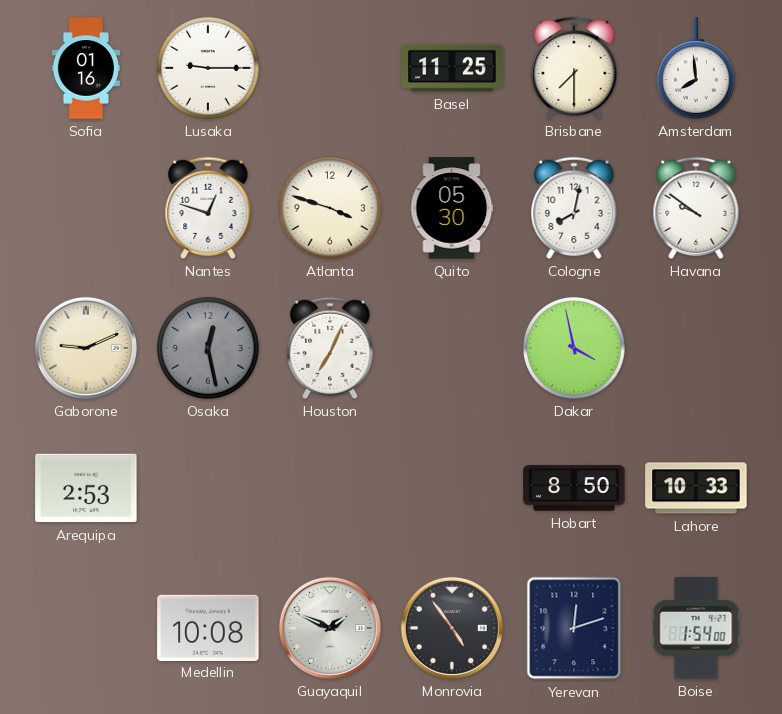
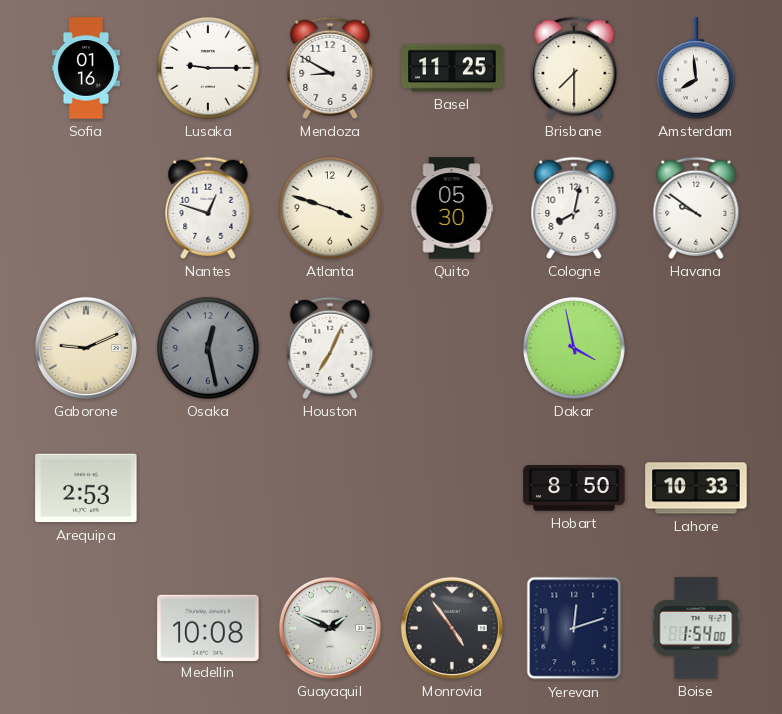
Mendoza: none -> 8:50 (330, 68)
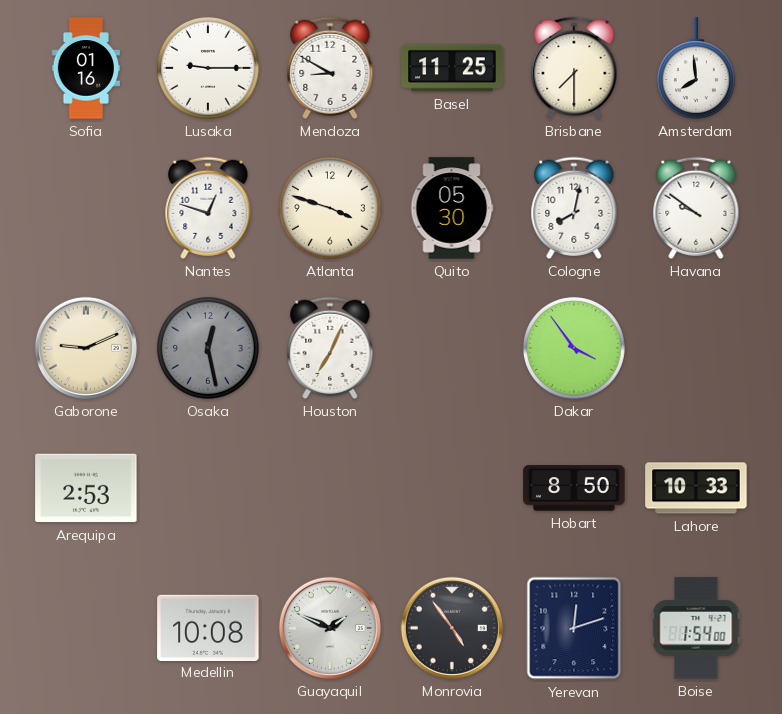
Dakar: 3:58 -> 3:54 (574, 348)
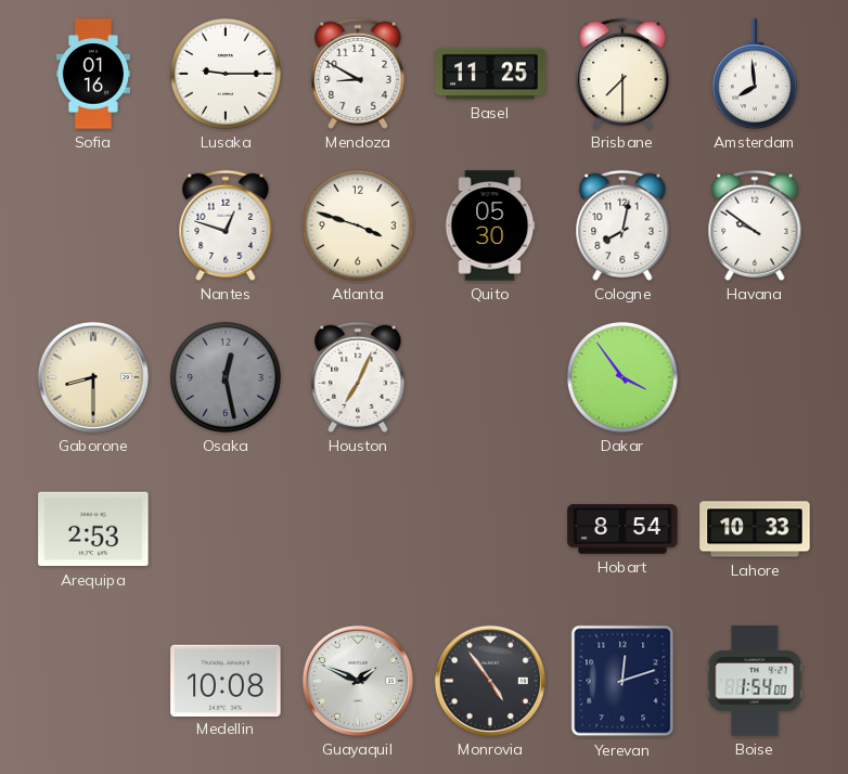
Gaborone: 9:11 -> 8:30 (93, 377)
Hobart: 8:50 -> 8:54 (622, 529)
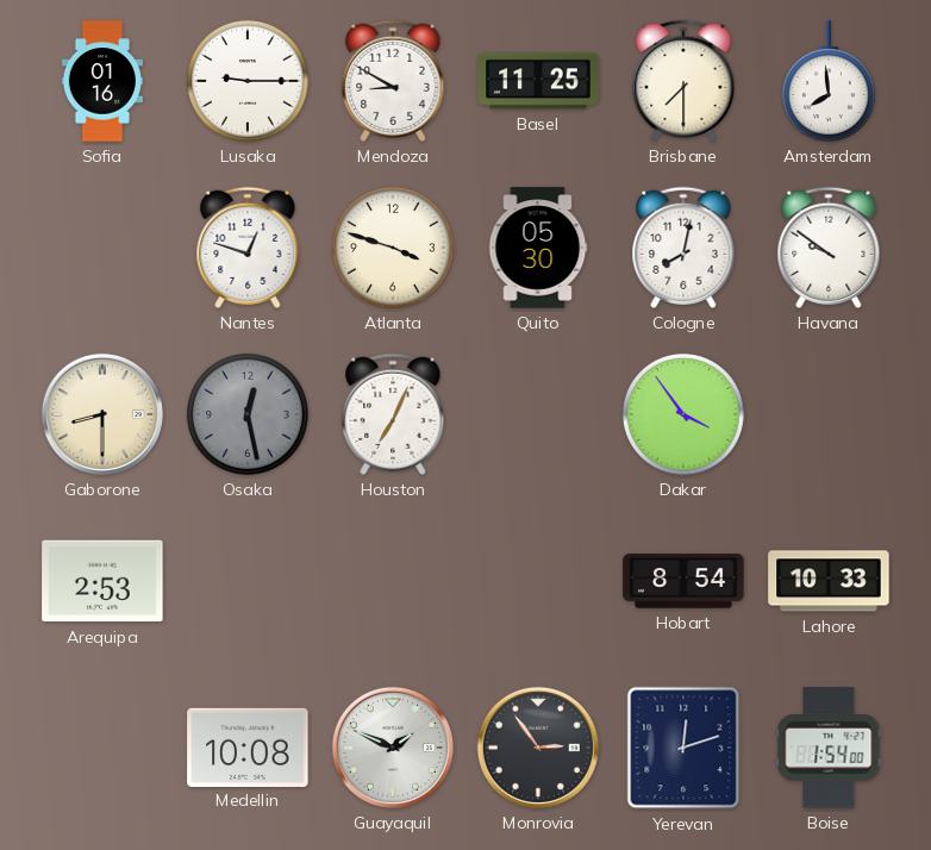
Monrovia: 4:54 -> 2:54 (538, 748)
